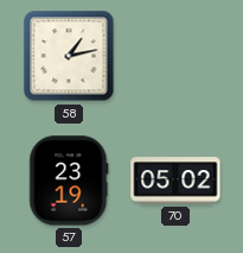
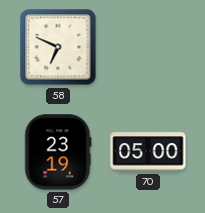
58: 1:13 -> 6:49 (58, 47)
70: 05:02 -> 05:00 (148, 152)
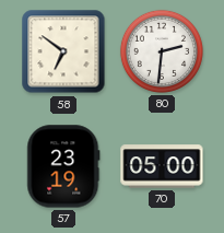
58: 6:49 -> 6:51 (63, 51)
80: none -> 2:31 (162, 51)
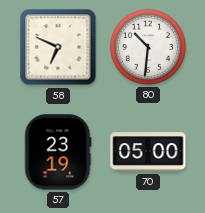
58: 6:51 -> 6:49 (58, 47)
80: 2:31 -> 10:31 (148, 47)
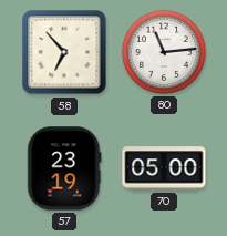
58: 6:49 -> 6:53 (64, 52)
80: 10:31 -> 11:14 (164, 52)
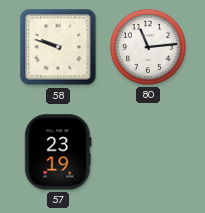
58: 6:53 -> 9:48 (58, 47)
70: 05:00 -> none (164, 168)
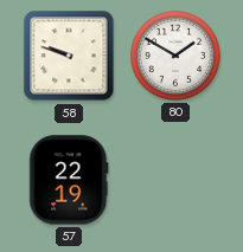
80: 11:14 -> 1:50 (175, 56)
57: 23:19 -> 22:19 (69, 180)
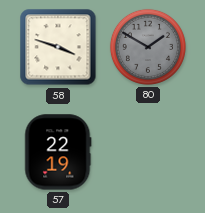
58: 9:48 -> 3:48 (58, 47)
80 dial: white -> grey (148, 47)
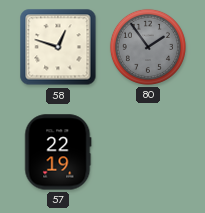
58: 3:48 -> 12:48 (58, 47)
80: 1:50 -> 1:54 (148, 47)
